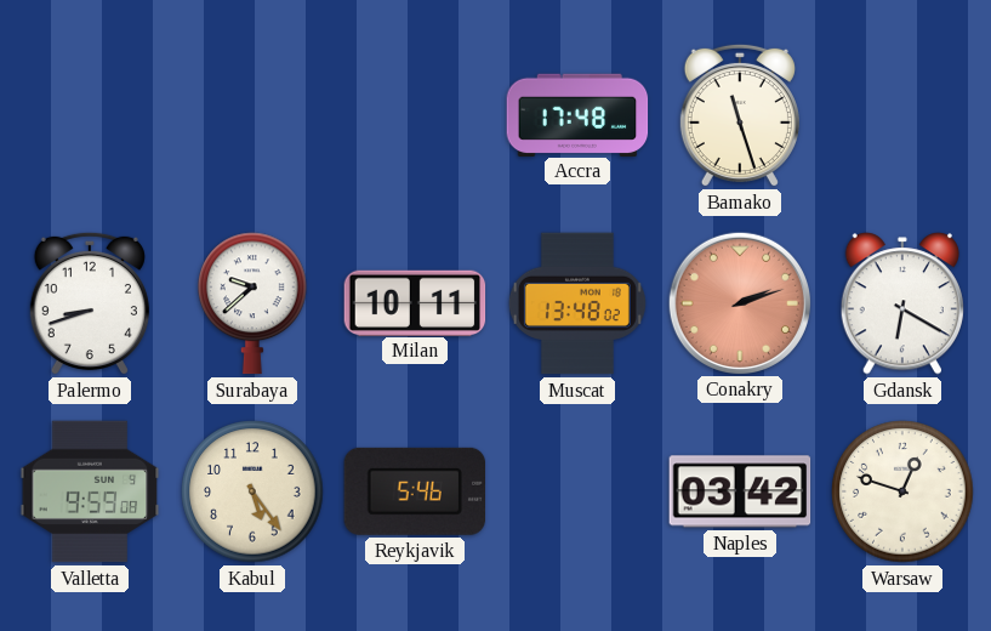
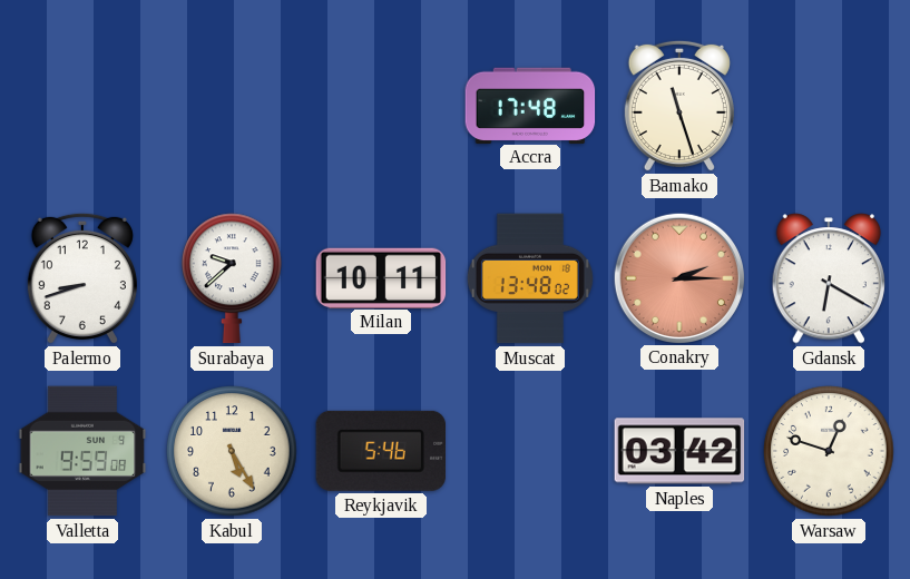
Conakry: 2:12 -> 2:15 (678, 277)
Kabul: 5:24 -> 5:25 (232, 451)
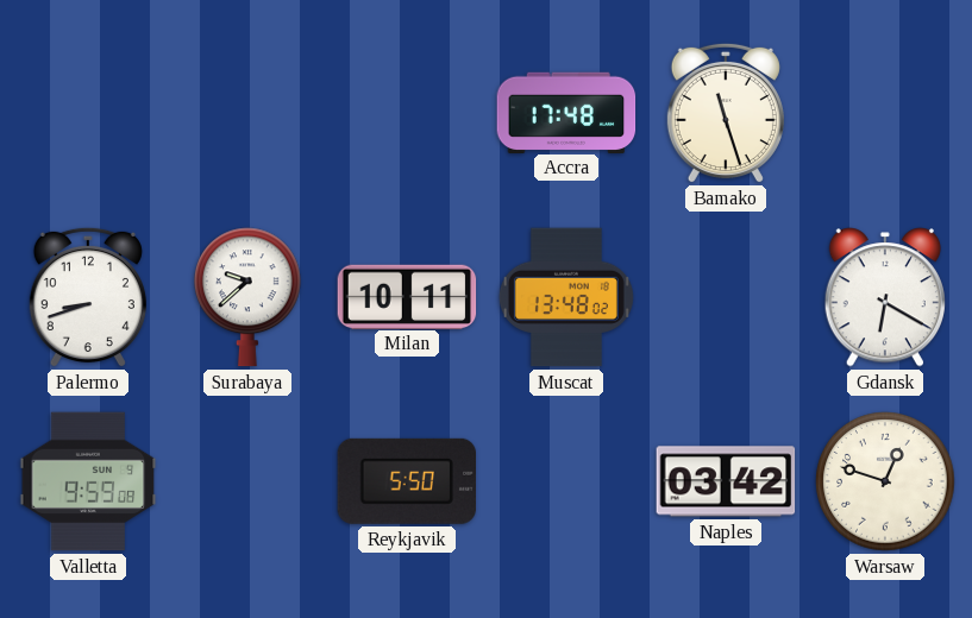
Conakry: 2:15 -> none (678, 277)
Kabul: 5:25 -> none (232, 451)
Reykjavik: 5:46 -> 5:50 (406, 481)
